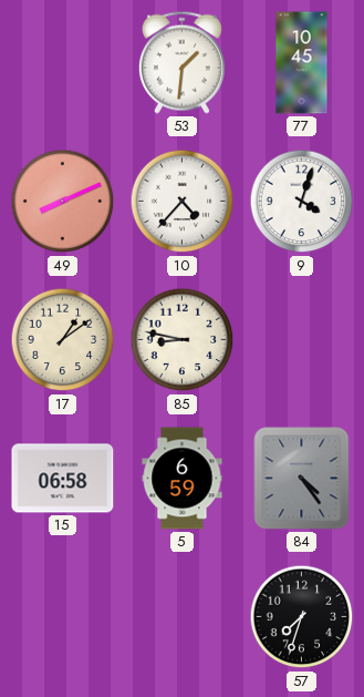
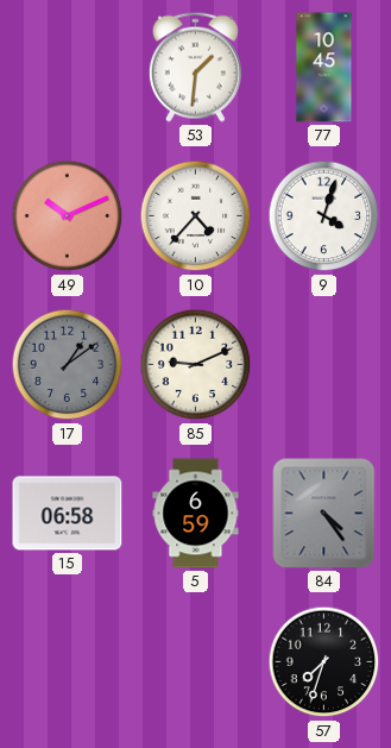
49: 8:11 -> 10:11 (68, 216)
17 dial: cream -> grey (68, 365)
85: 8:47 -> 9:11 (196, 365)
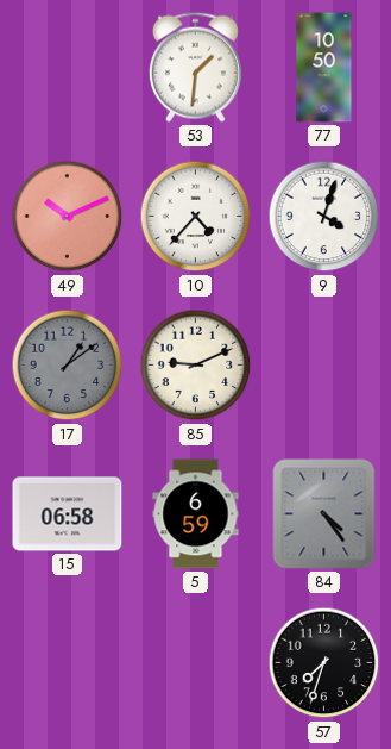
77: 10:45 -> 10:50 (324, 68)
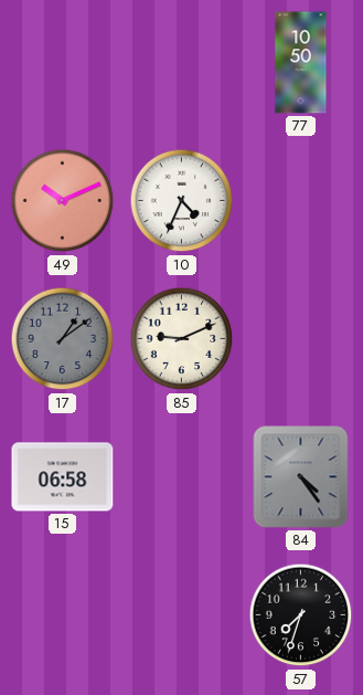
53: 1:31 -> none (195, 67)
10: 4:37 -> 4:34 (182, 201)
9: 4:03 -> none (324, 217)
5: 6:59 -> none (196, 514)
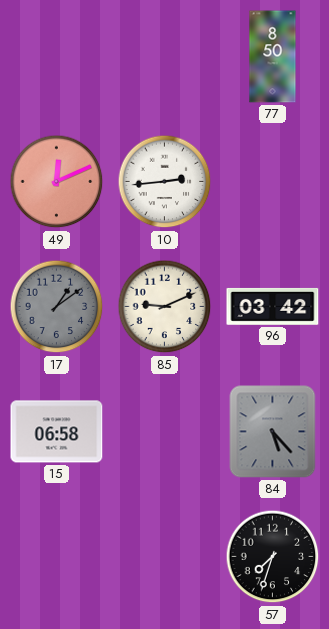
77: 10:50 -> 8:50 (273, 57)
49: 10:11 -> 12:11 (57, 182)
10: 4:34 -> 2:44 (165, 182)
96: none -> 03:42 (273, 306)
84: 4:24 -> 5:23 (273, 432)
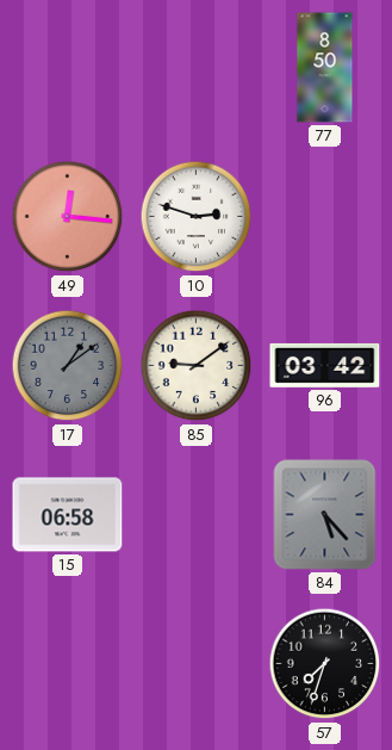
49: 12:11 -> 12:16 (68, 217)
10: 2:44 -> 2:48 (197, 217)
85: 9:11 -> 9:09 (197, 366)
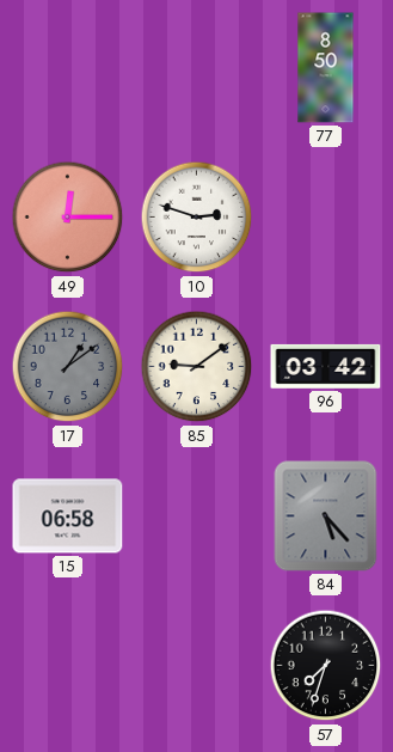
49: 12:16 -> 12:15 (68, 218)
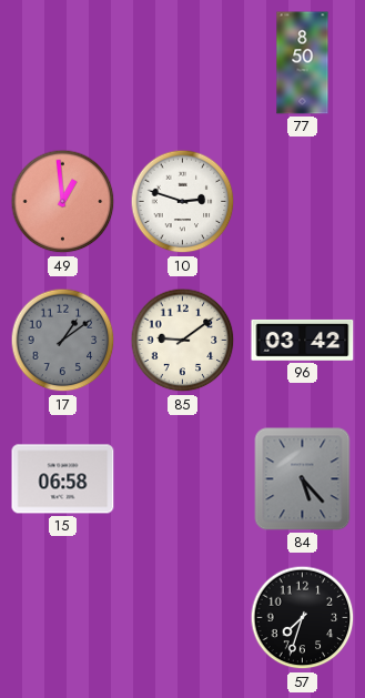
49: 12:15 -> 12:59 (63, 202)
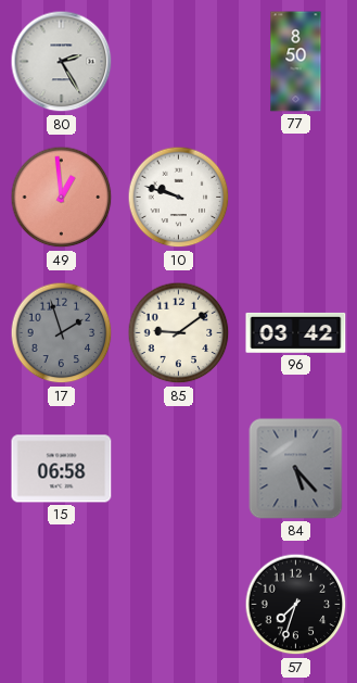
80: none -> 2:25 (62, 62)
10: 2:48 -> 9:48 (179, 198)
17: 1:09 -> 1:57 (62, 333)
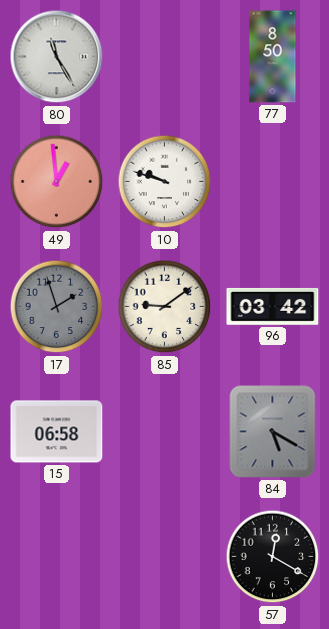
80: 2:25 -> 11:25 (57, 57)
84: 5:23 -> 5:20 (273, 432)
57: 7:33 -> 12:20 (273, 557)
